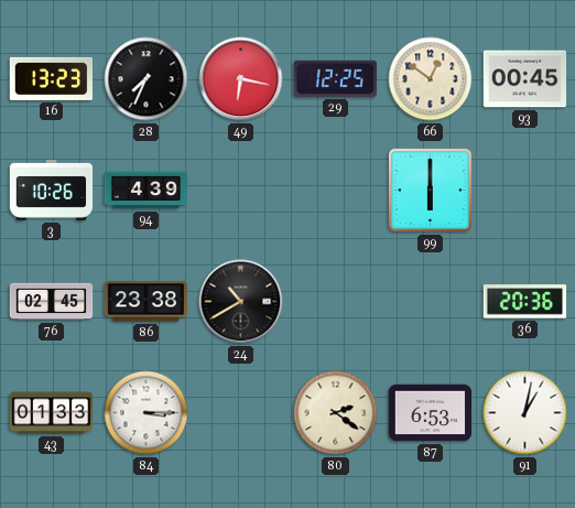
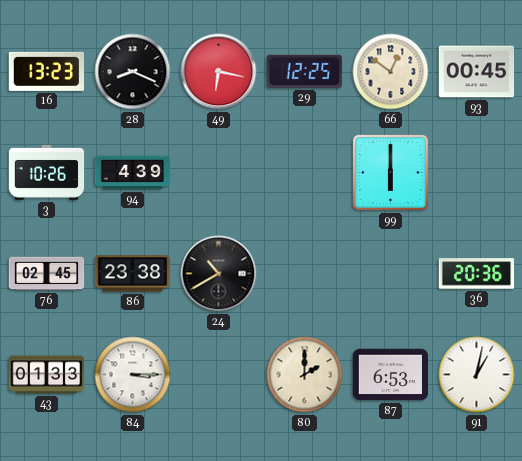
28: 7:34 -> 8:19 (133, 72)
80: 2:21 -> 2:00 (305, 375)
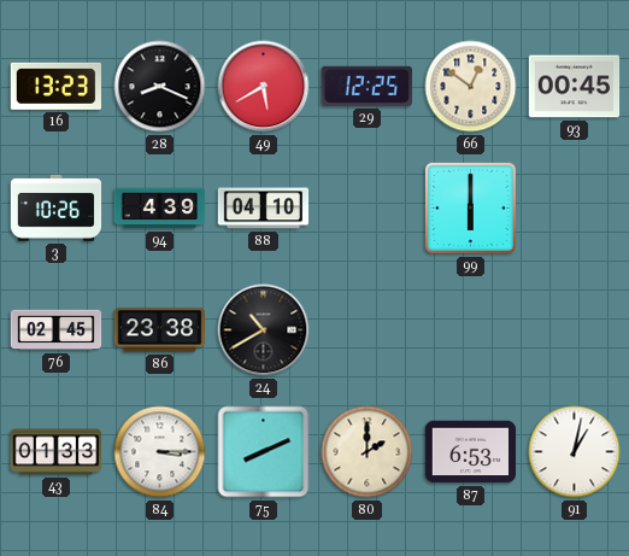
49: 6:17 -> 5:40 (264, 87)
88: none -> 04:10 (264, 209)
36: 20:36 -> none (477, 274)
75: none -> 8:11 (264, 452)
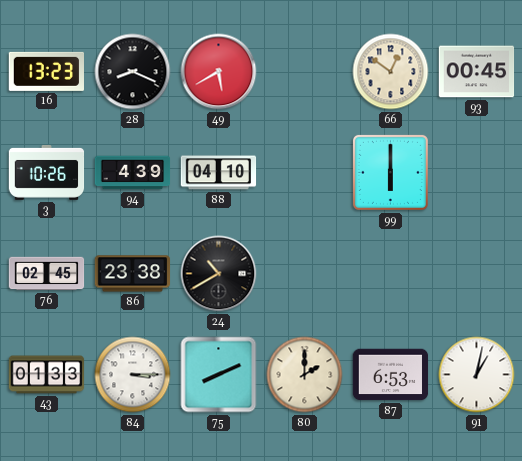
29: 12:25 -> none (366, 86)
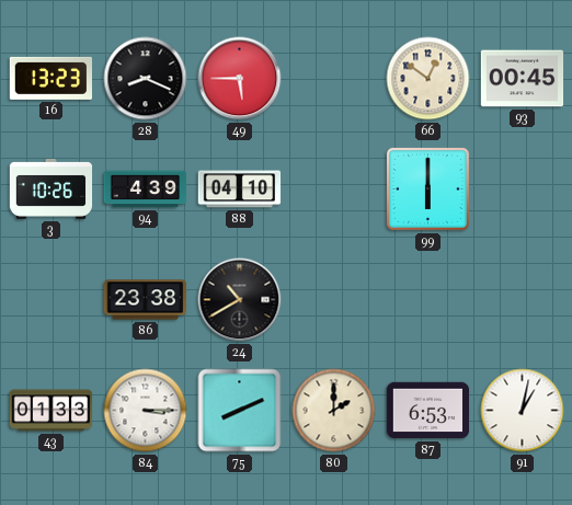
49: 5:40 -> 5:45 (240, 79)
76: 02:45 -> none (47, 274)
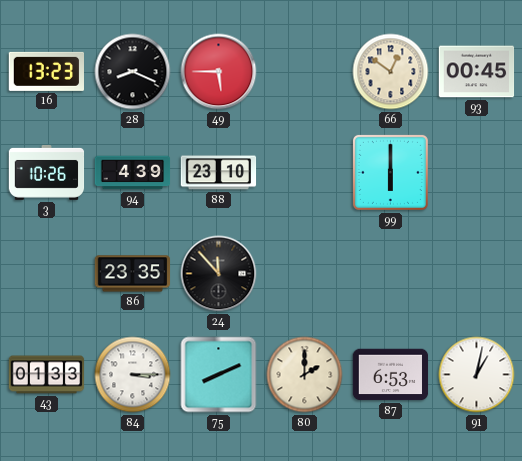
88: 04:10 -> 23:10 (219, 173)
86: 23:38 -> 23:35 (133, 274)
24: 10:40 -> 11:53 (219, 274)
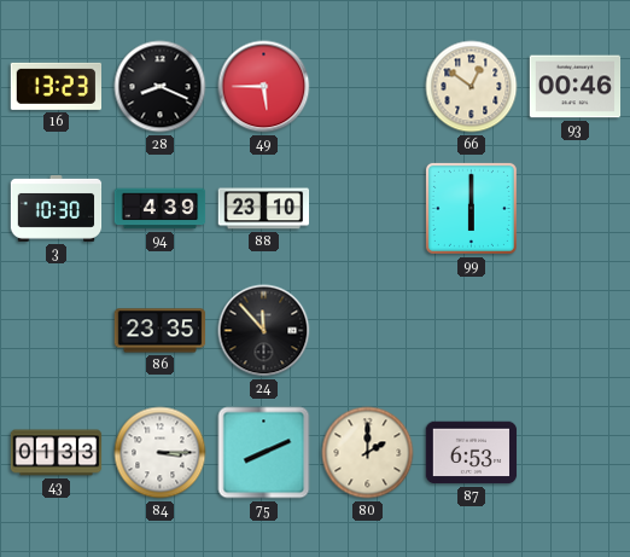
93: 00:45 -> 00:46 (576, 87)
3: 10:26 -> 10:30 (57, 208)
91: 1:02 -> none (477, 375)
